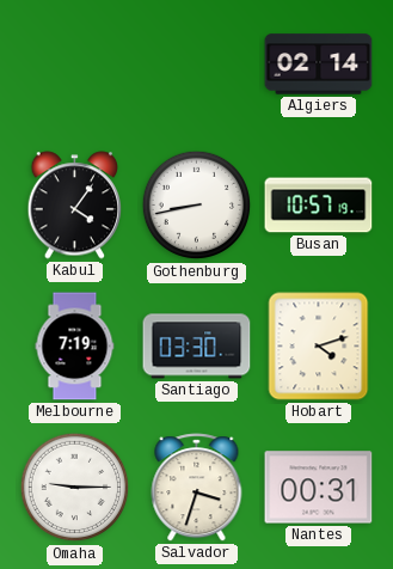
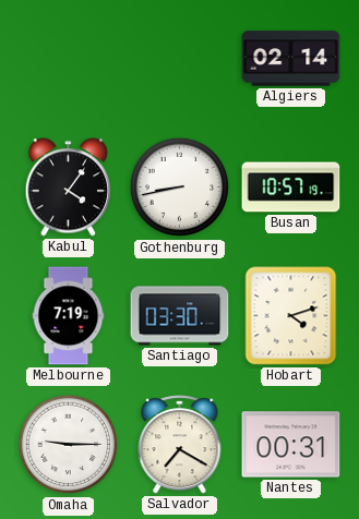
Salvador: 3:33 -> 7:20 (180, 445)
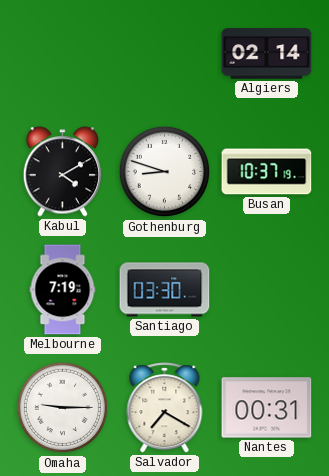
Kabul: 4:06 -> 4:10 (63, 172)
Gothenburg: 8:43 -> 8:48 (165, 172)
Busan: 10:57 -> 10:37 (267, 172)
Hobart: 4:12 -> none (291, 316)
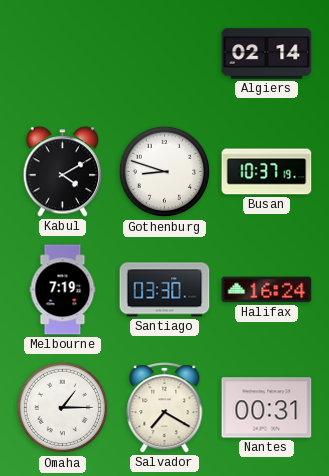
Halifax: none -> 16:24 (267, 290)
Omaha: 9:15 -> 1:15 (63, 408)
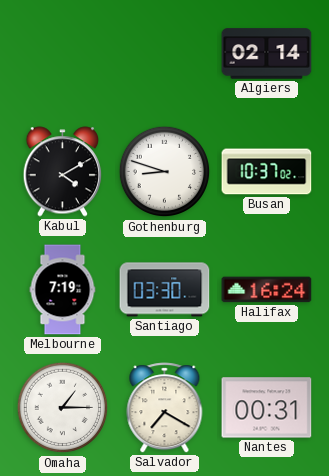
Busan: 10:37:19 -> 10:37:02 (267, 172)
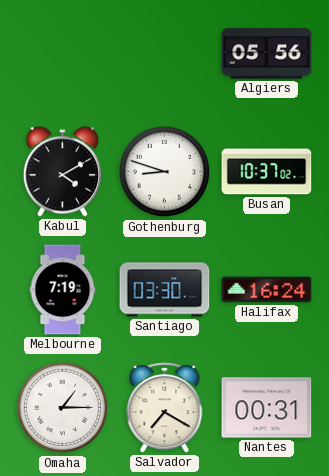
Algiers: 02:14 -> 05:56 (267, 54)
